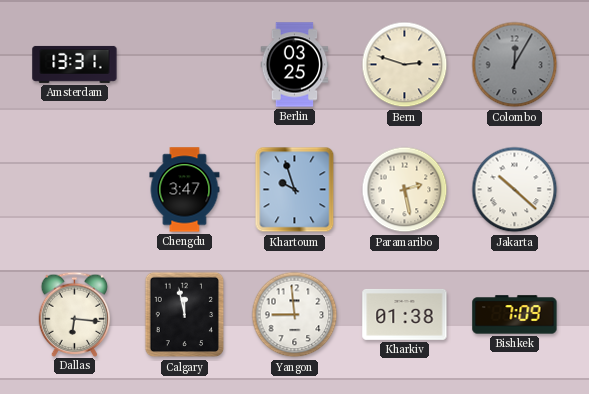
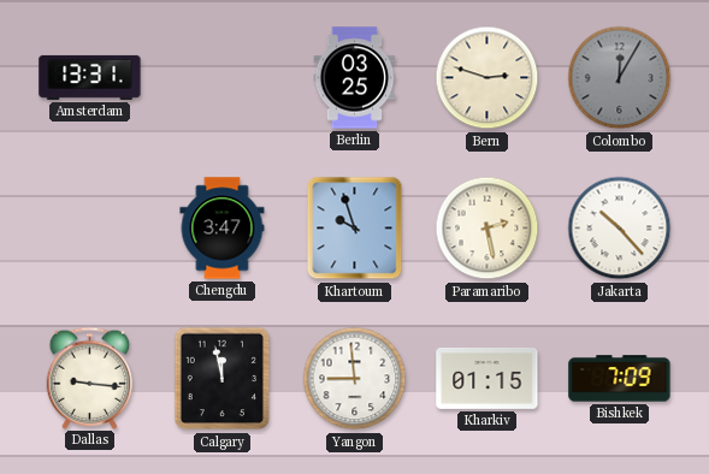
Jakarta: 10:22 -> 10:23 (620, 229)
Dallas: 6:16 -> 9:16 (90, 378)
Kharkiv: 01:38 -> 01:15 (488, 378)
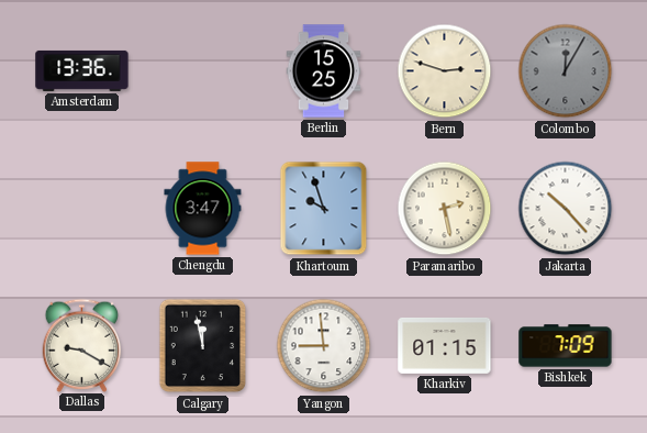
Amsterdam: 13:31 -> 13:36 (82, 70)
Berlin: 03:25 -> 15:25 (324, 71)
Dallas: 9:16 -> 9:20 (82, 345)
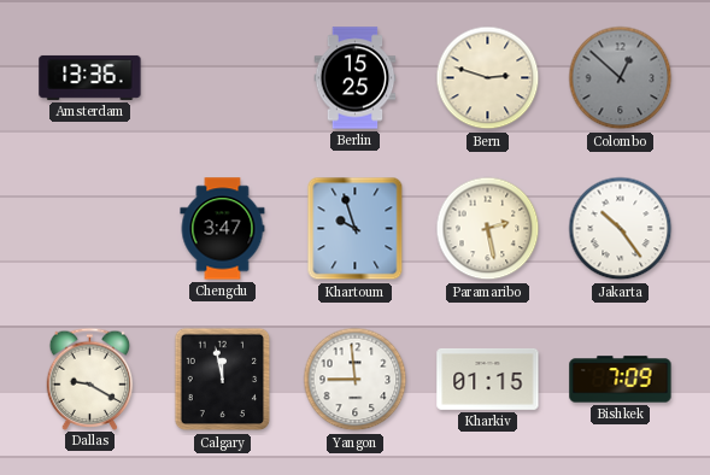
Colombo: 12:05 -> 12:52 (621, 78)
Jakarta: 10:23 -> 10:24 (621, 229)
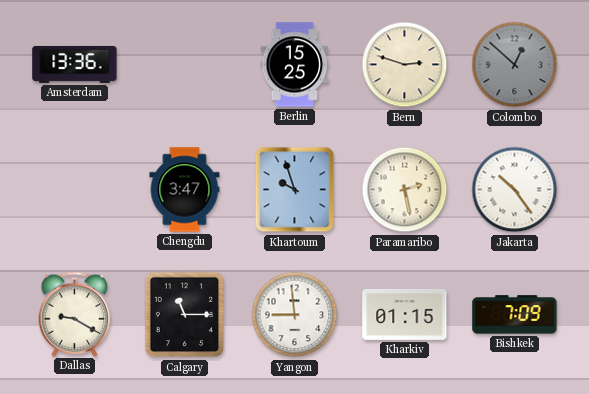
Calgary: 11:58 -> 11:15 (185, 315)
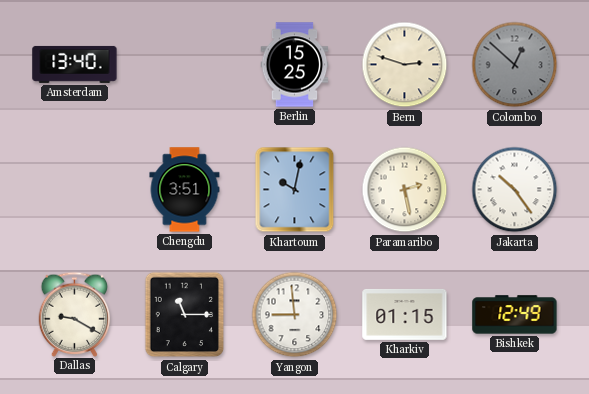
Amsterdam: 13:36 -> 13:40 (75, 64)
Chengdu: 3:47 -> 3:51 (185, 190)
Khartoum: 9:57 -> 10:02 (295, 190)
Bishkek: 7:09 -> 12:49 (515, 315)
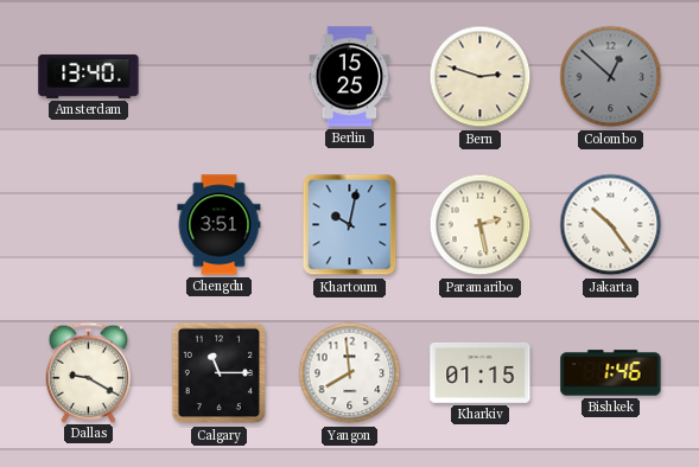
Yangon: 8:59 -> 7:59 (350, 373)
Bishkek: 12:49 -> 1:46 (611, 373)
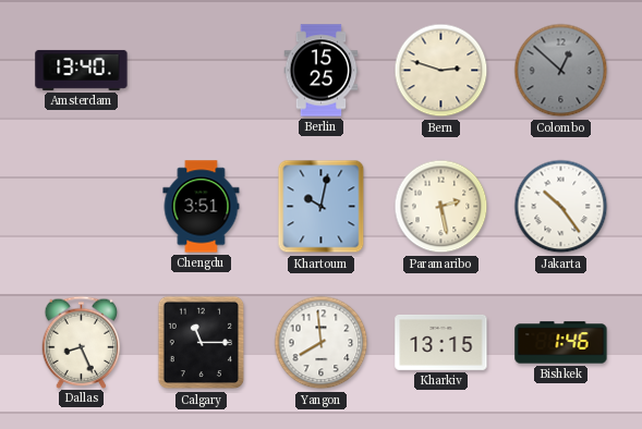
Dallas: 9:20 -> 8:26 (82, 342)
Kharkiv: 01:15 -> 13:15 (441, 342)
